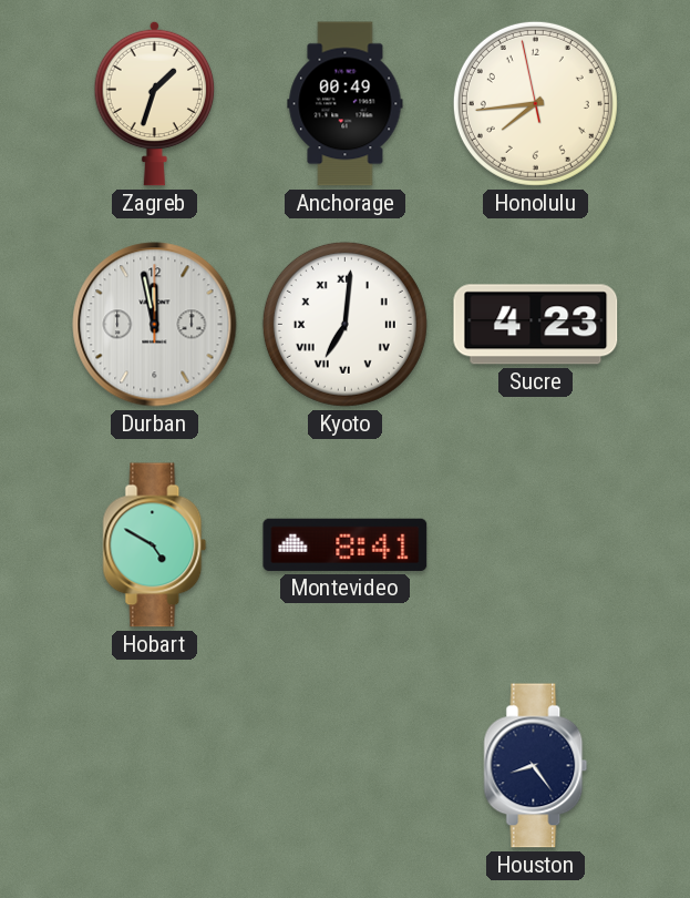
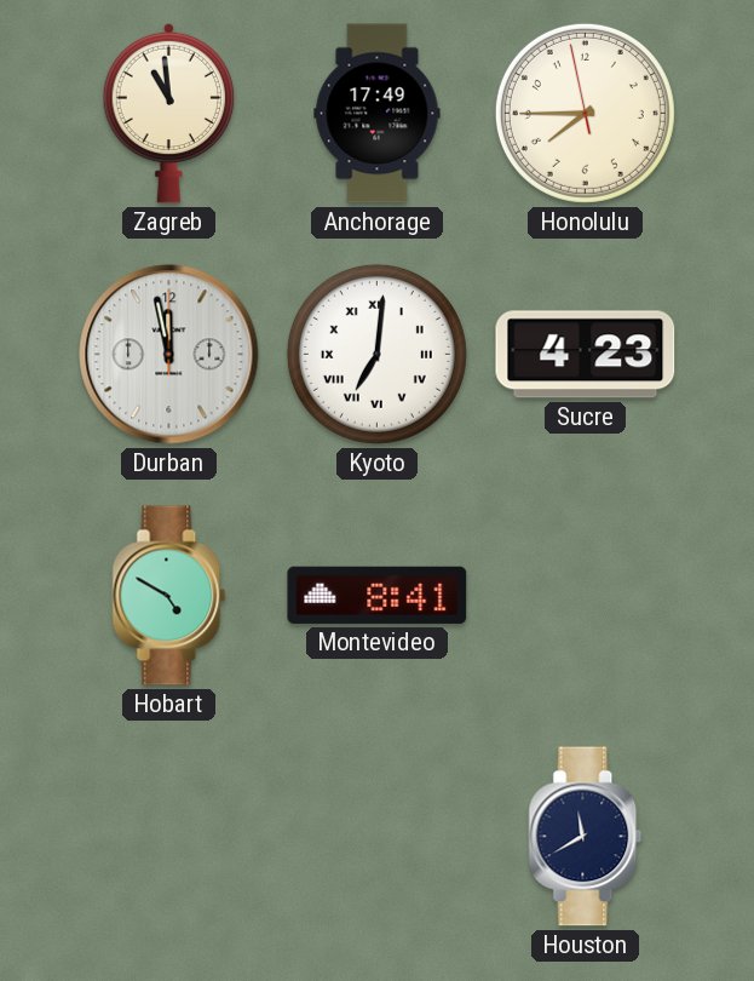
Zagreb: 1:33 -> 10:59 (169, 113)
Anchorage: 00:49 -> 17:49 (378, 114)
Honolulu: 7:43 -> 7:44 (585, 113)
Houston: 8:24 -> 11:40 (586, 837)
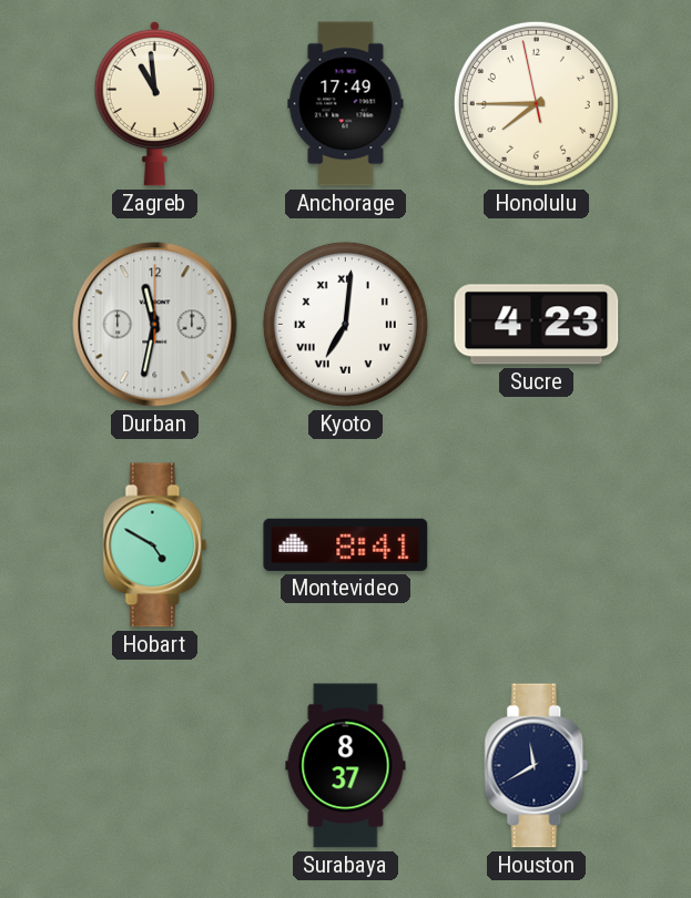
Durban: 11:58 -> 11:32 (155, 325)
Surabaya: none -> 8:37 (346, 766)
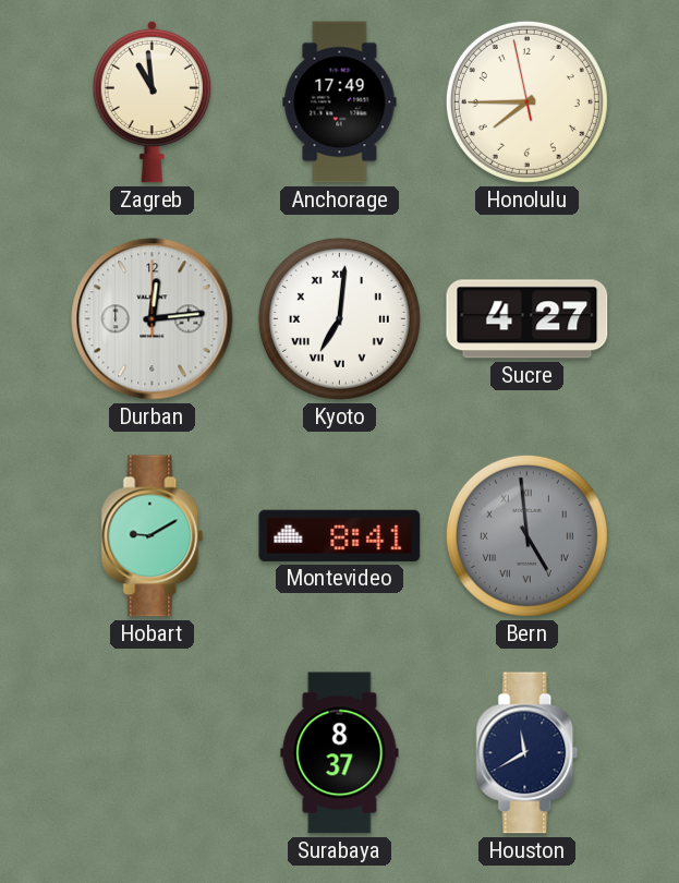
Durban: 11:32 -> 12:14 (153, 319)
Sucre: 4:23 -> 4:27 (528, 319)
Hobart: 4:50 -> 9:10 (153, 536)
Bern: none -> 4:59 (526, 535)
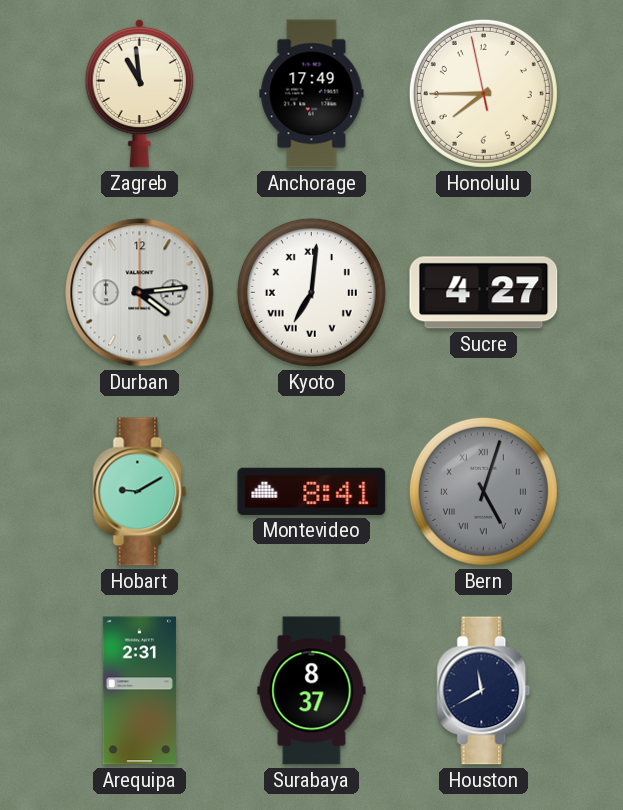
Durban: 12:14 -> 4:14 (140, 293)
Bern: 4:59 -> 5:03 (483, 491)
Arequipa: none -> 2:31 (139, 691)
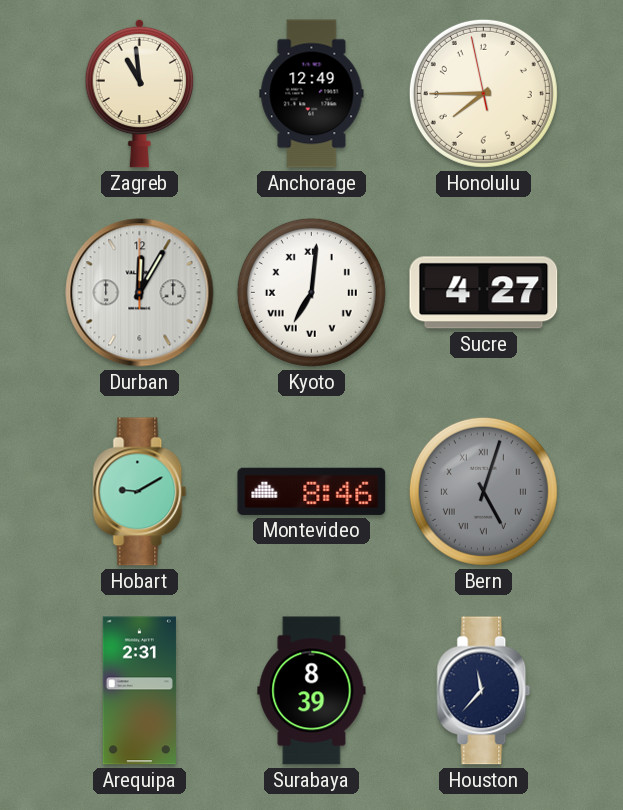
Anchorage: 17:49 -> 12:49 (312, 94)
Durban: 4:14 -> 12:05 (140, 293)
Montevideo: 8:41 -> 8:46 (312, 491)
Surabaya: 8:37 -> 8:39 (312, 691)
Houston: 11:40 -> 11:37 (484, 691)
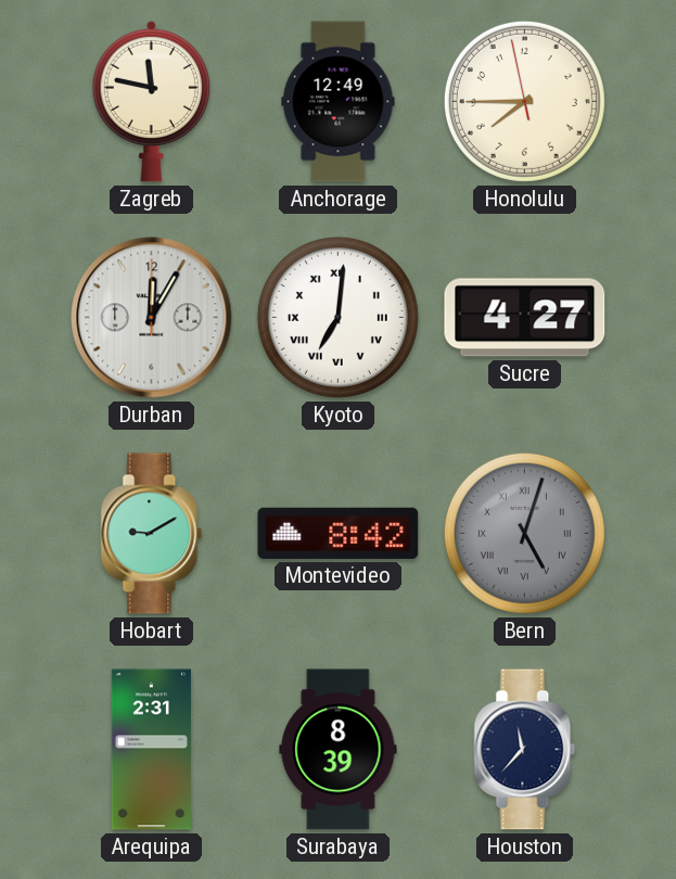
Zagreb: 10:59 -> 11:47 (152, 101)
Montevideo: 8:46 -> 8:42 (339, 533)
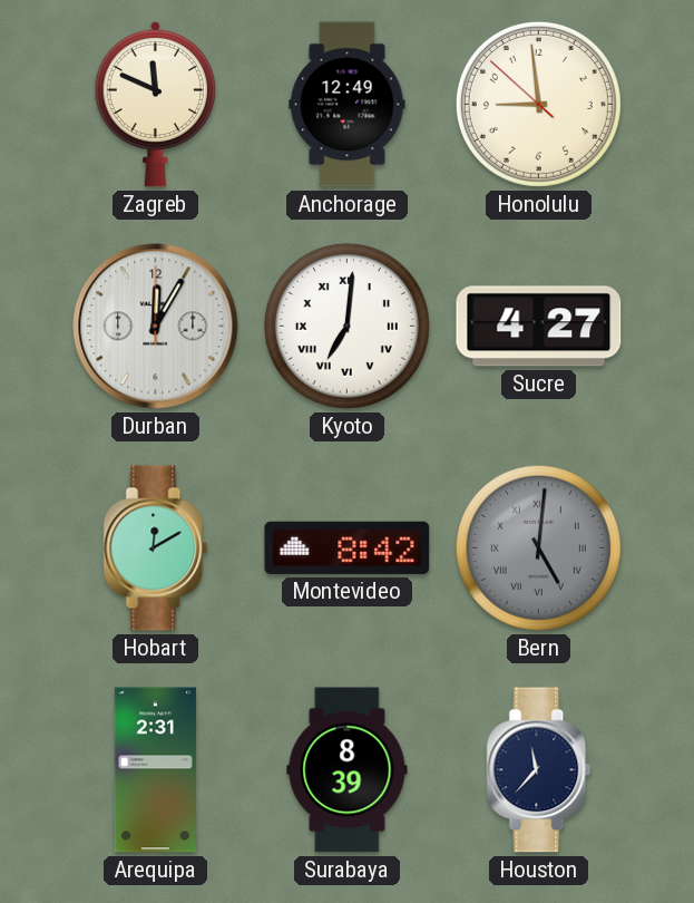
Zagreb: 11:47 -> 11:49 (156, 104)
Honolulu: 7:44 -> 8:58 (538, 104)
Hobart: 9:10 -> 12:10 (156, 548)
Bern: 5:03 -> 5:01 (538, 547)
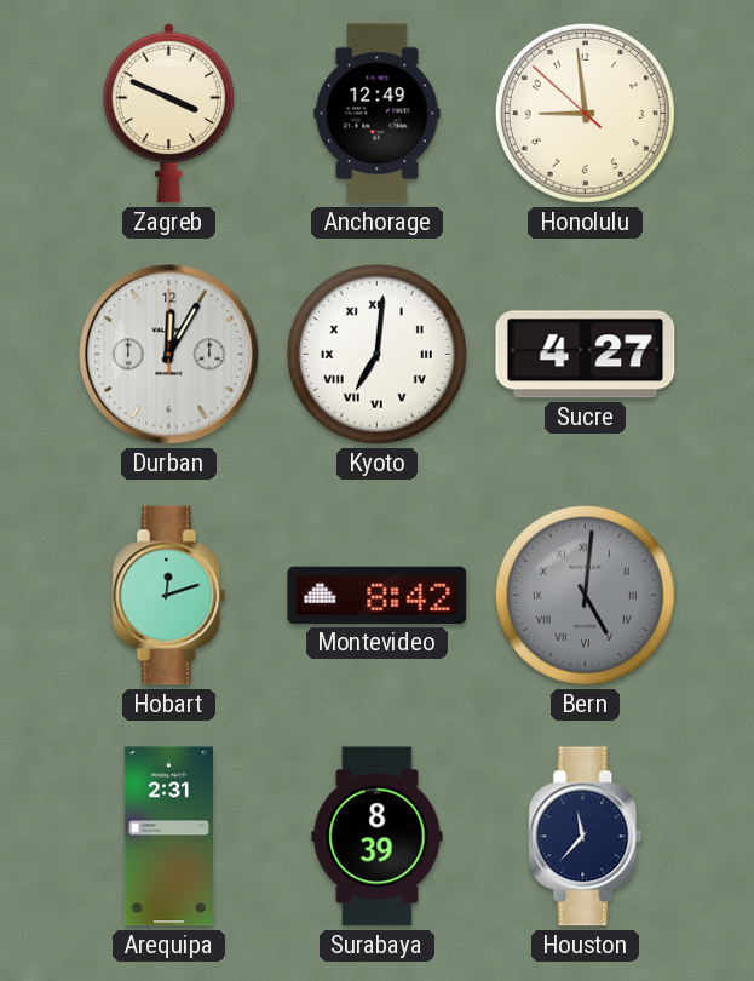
Zagreb: 11:49 -> 3:49 (169, 113)
Hobart: 12:10 -> 12:12 (169, 596)
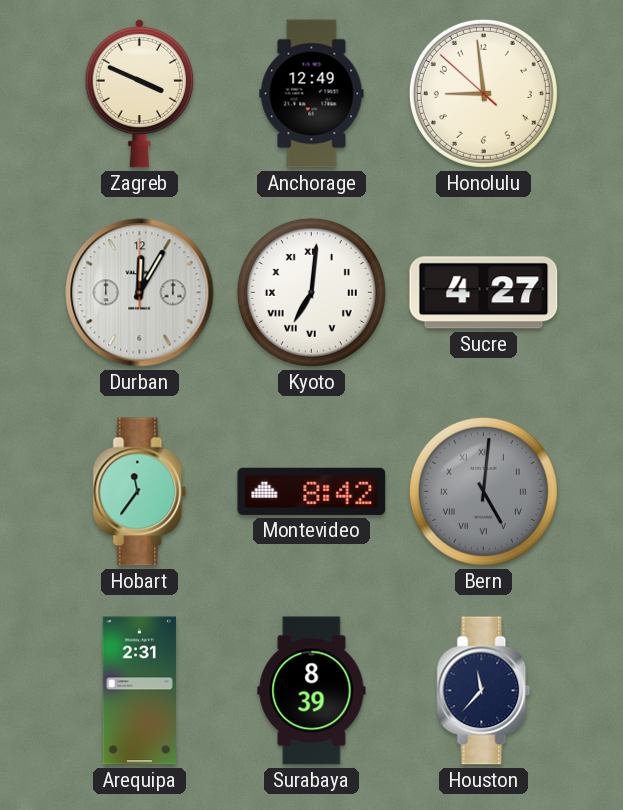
Hobart: 12:12 -> 11:36 (140, 492)
